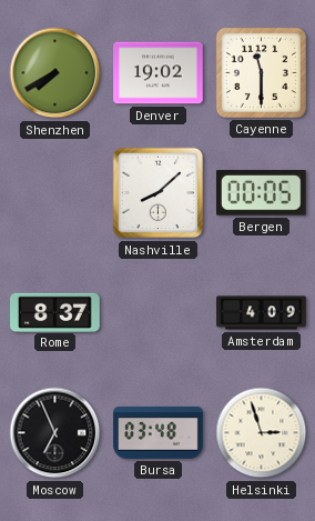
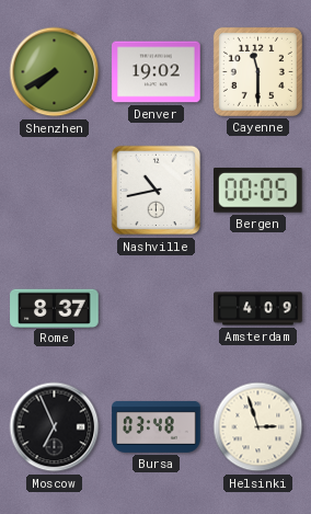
Nashville: 8:08 -> 10:43 (157, 191)
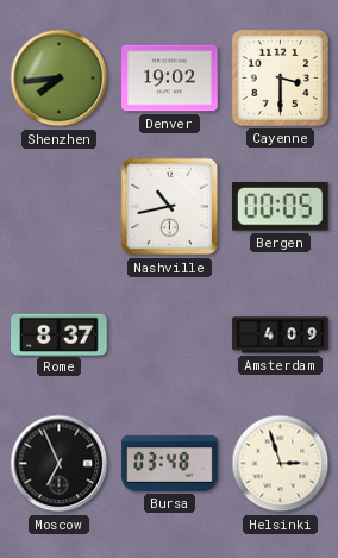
Shenzhen: 7:40 -> 7:44 (60, 79)
Cayenne: 11:30 -> 3:30 (280, 77)
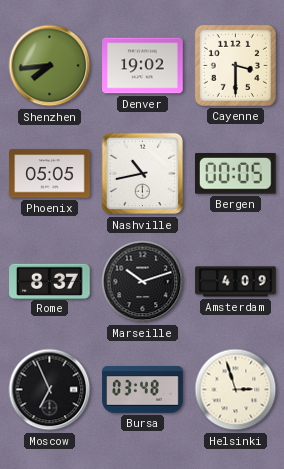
Phoenix: none -> 05:05 (50, 174)
Marseille: none -> 10:12 (143, 282)
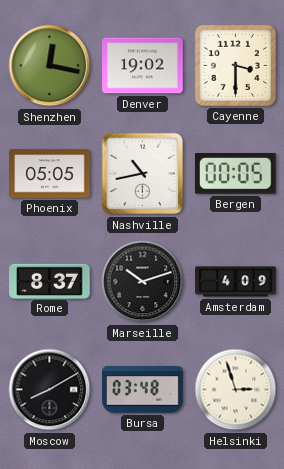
Shenzhen: 7:44 -> 12:17 (50, 66)
Moscow: 6:56 -> 8:10 (50, 390)
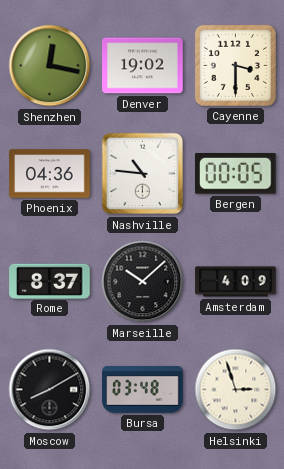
Phoenix: 05:05 -> 04:36 (50, 174)
Nashville: 10:43 -> 10:46 (143, 174)
Marseille: 10:12 -> 10:08 (143, 282)
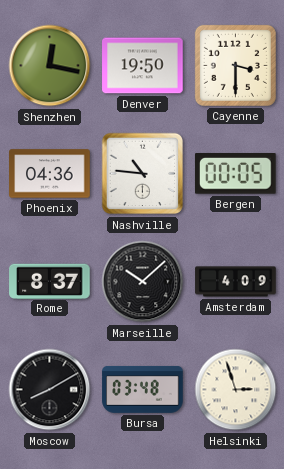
Denver: 19:02 -> 19:50 (143, 66)
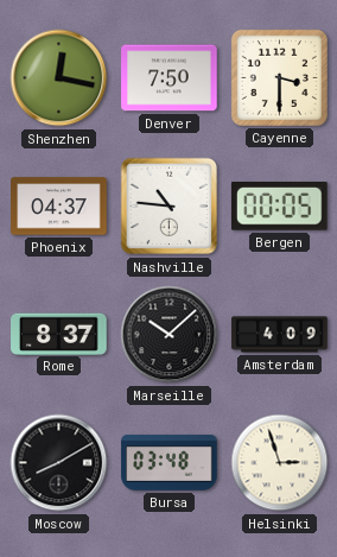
Denver: 19:50 -> 7:50 (170, 78)
Phoenix: 04:36 -> 04:37 (59, 207)
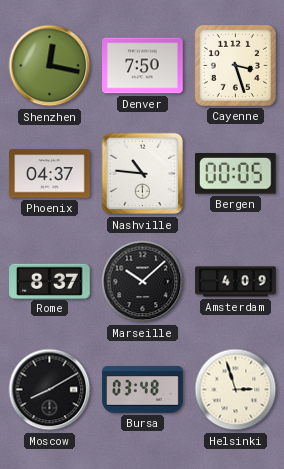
Cayenne: 3:30 -> 3:27 (235, 65)
